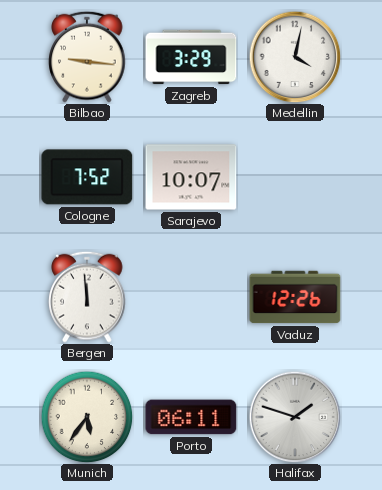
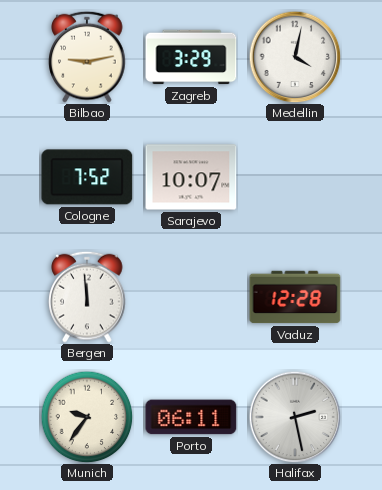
Bilbao: 9:16 -> 9:13 (87, 57)
Vaduz: 12:26 -> 12:28 (295, 297)
Munich: 5:36 -> 9:36 (87, 417)
Halifax: 1:48 -> 2:28 (295, 417)
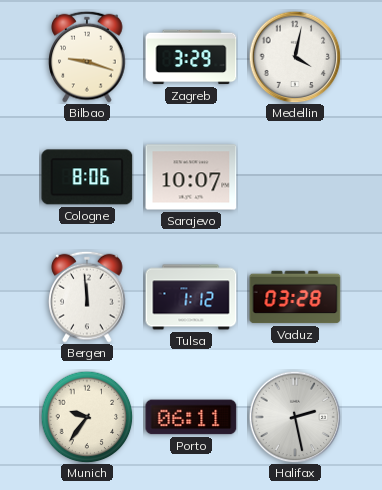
Bilbao: 9:13 -> 9:18 (87, 57)
Cologne: 7:52 -> 8:06 (87, 177)
Tulsa: none -> 1:12 (191, 297)
Vaduz: 12:28 -> 03:28 (295, 297)
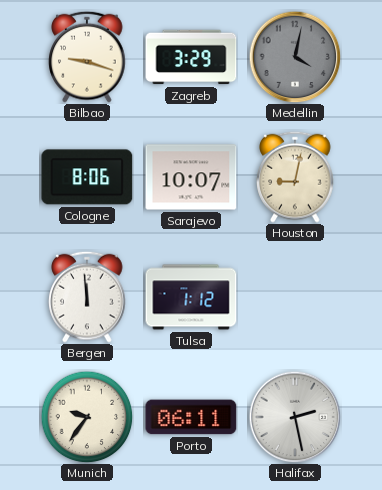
Medellin dial: white -> grey (295, 57)
Houston: none -> 9:02 (295, 177)
Vaduz: 03:28 -> none (295, 297)
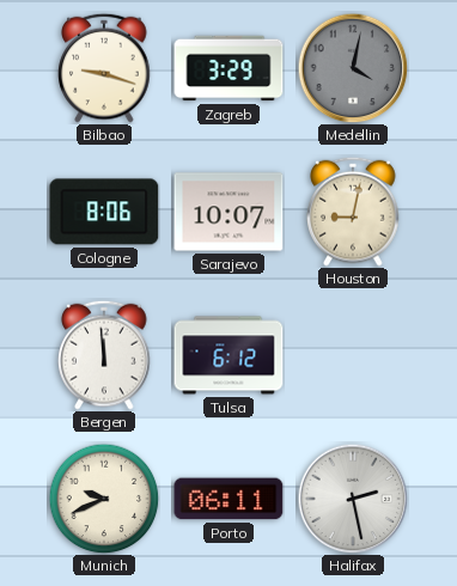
Tulsa: 1:12 -> 6:12 (228, 355)
Munich: 9:36 -> 9:41 (104, 499)
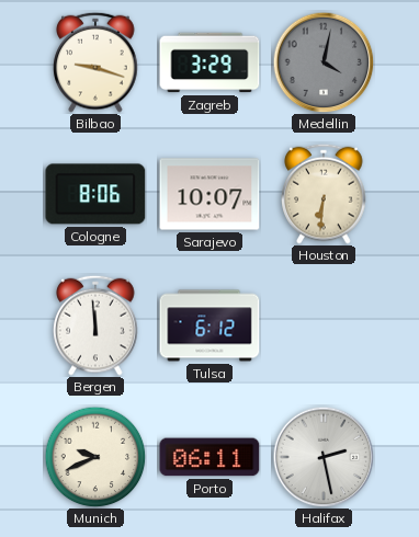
Houston: 9:02 -> 6:31 (324, 194)
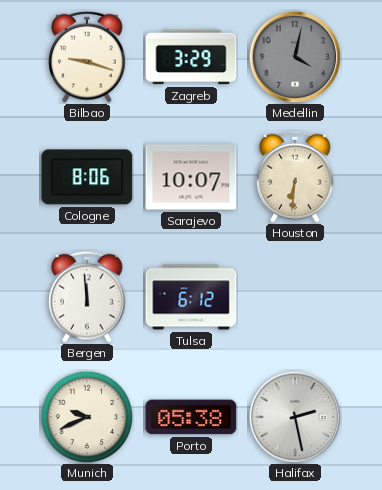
Porto: 06:11 -> 05:38 (191, 417)
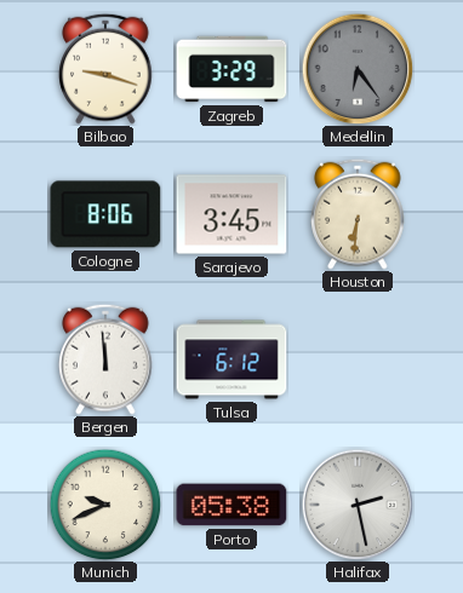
Medellin: 4:02 -> 6:24 (358, 69)
Sarajevo: 10:07 -> 3:45 (232, 214)
